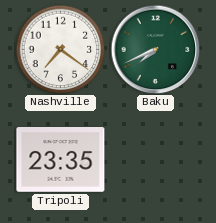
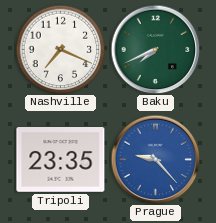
Nashville: 7:21 -> 7:19 (60, 49)
Prague: none -> 9:23 (155, 159)
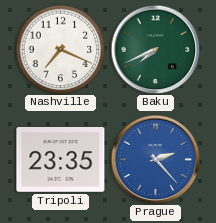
Prague: 9:23 -> 2:23 (155, 159)
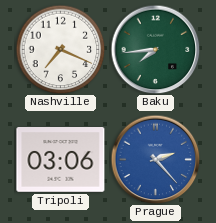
Baku: 7:41 -> 7:44 (155, 49)
Tripoli: 23:35 -> 03:06 (61, 160)
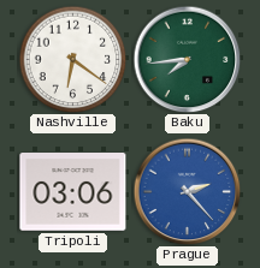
Nashville: 7:19 -> 6:21 (72, 59)
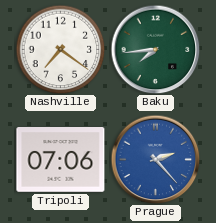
Nashville: 6:21 -> 7:21 (60, 49)
Tripoli: 03:06 -> 07:06 (61, 160)
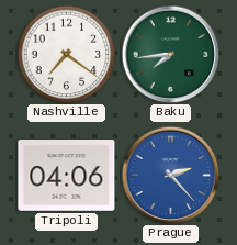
Tripoli: 07:06 -> 04:06 (67, 176)
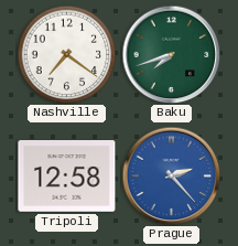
Baku: 7:44 -> 7:42 (171, 54)
Tripoli: 04:06 -> 12:58 (67, 177)
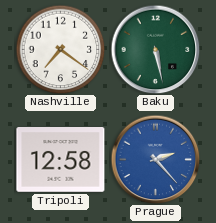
Baku: 7:42 -> 5:28 (155, 49)
